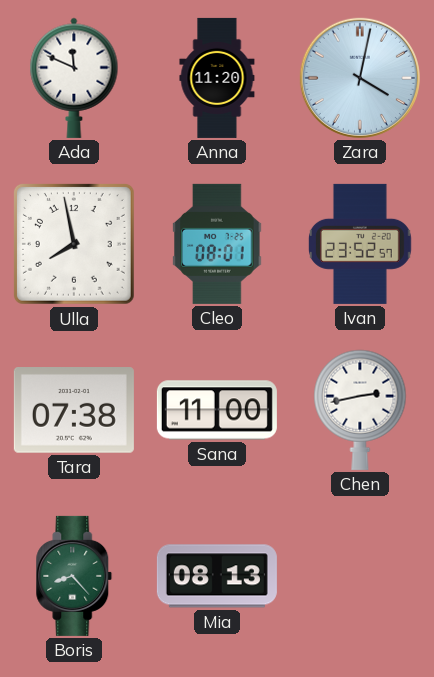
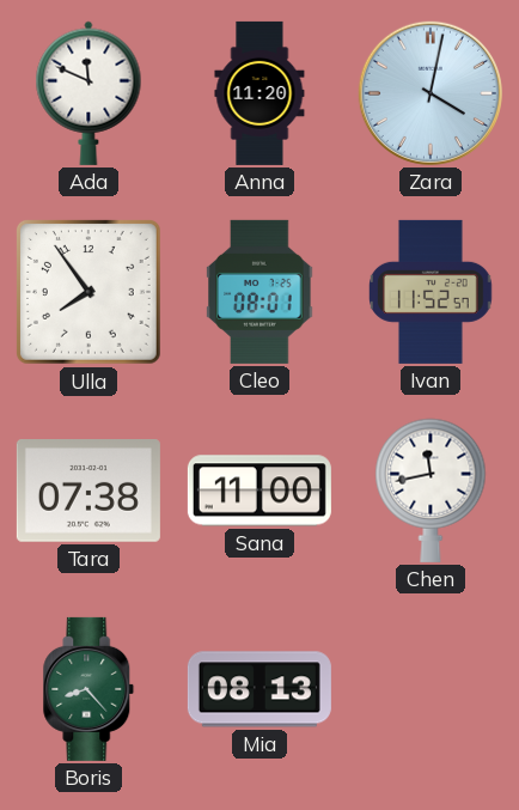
Ulla: 7:58 -> 7:54 (88, 292)
Ivan: 23:52 -> 11:52 (432, 292)
Chen: 2:43 -> 11:43 (431, 491)
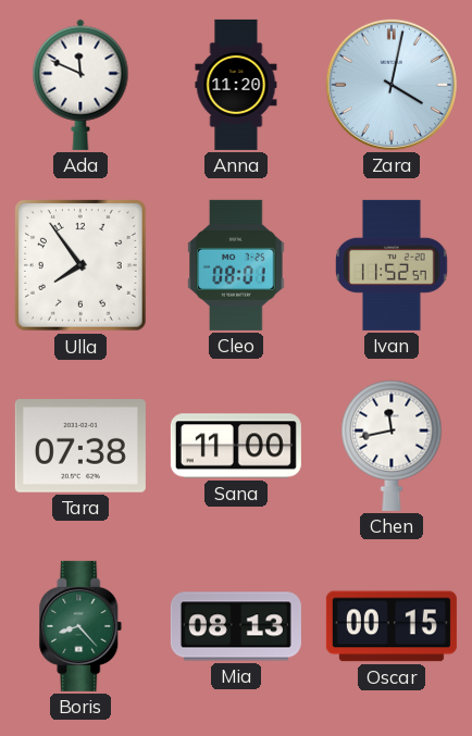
Oscar: none -> 00:15 (392, 626)
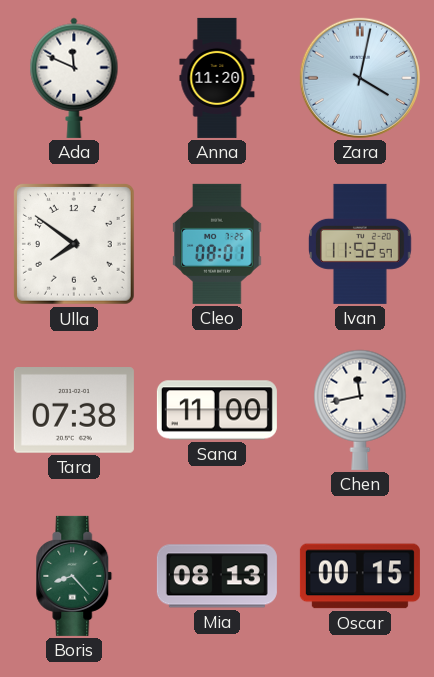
Ulla: 7:54 -> 7:51 (74, 244)
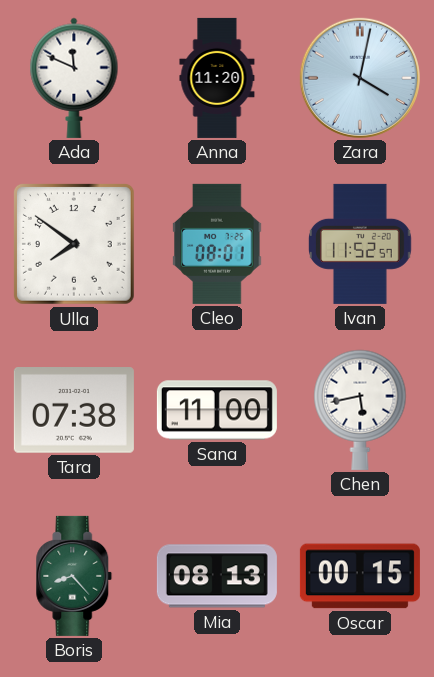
Chen: 11:43 -> 5:43 (360, 410)
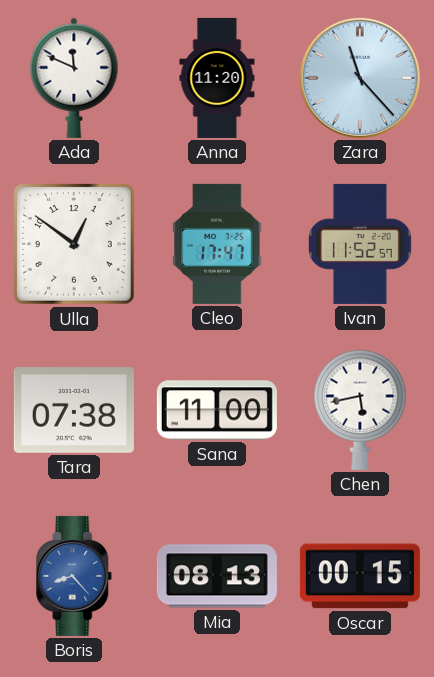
Zara: 4:02 -> 11:23 (360, 78)
Ulla: 7:51 -> 12:51 (74, 244)
Cleo: 08:01 -> 17:47 (217, 244)
Boris dial: green -> blue (74, 576)
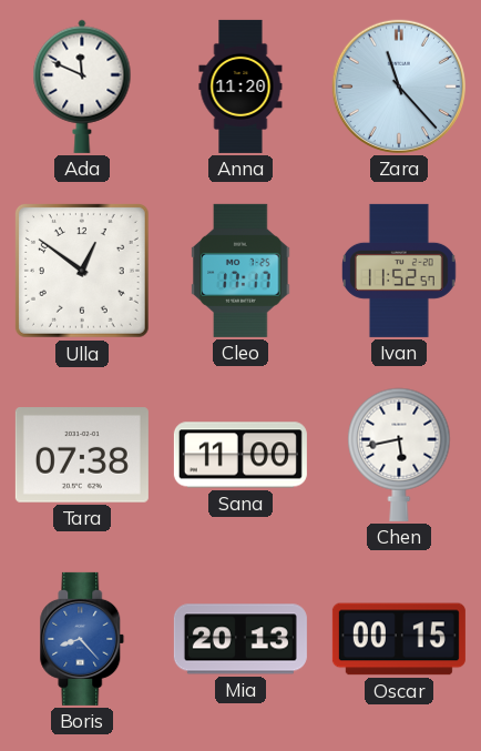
Cleo: 17:47 -> 17:17 (240, 271)
Mia: 08:13 -> 20:13 (240, 639)
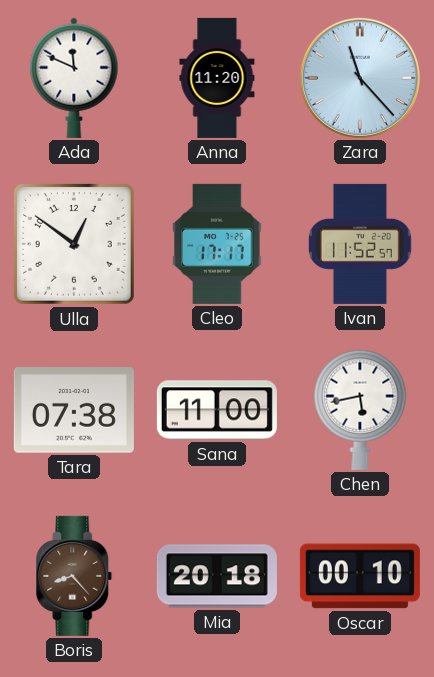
Boris dial: blue -> brown (74, 576)
Mia: 20:13 -> 20:18 (217, 576)
Oscar: 00:15 -> 00:10 (360, 576)
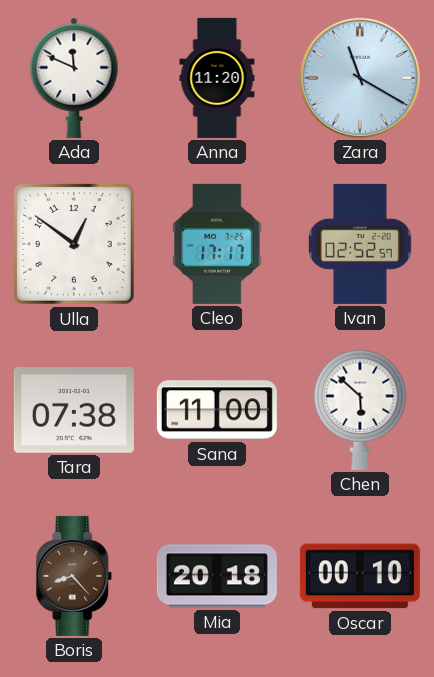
Zara: 11:23 -> 11:20 (360, 78)
Ivan: 11:52 -> 02:52 (361, 244)
Chen: 5:43 -> 5:52 (360, 410)
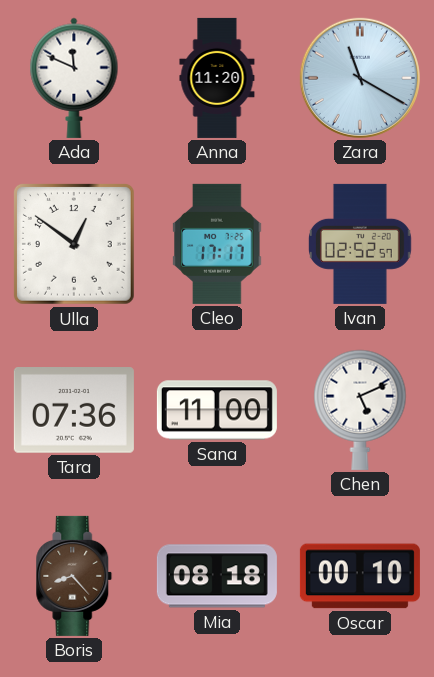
Tara: 07:38 -> 07:36 (74, 411)
Chen: 5:52 -> 5:11 (360, 410)
Mia: 20:18 -> 08:18 (217, 576)
